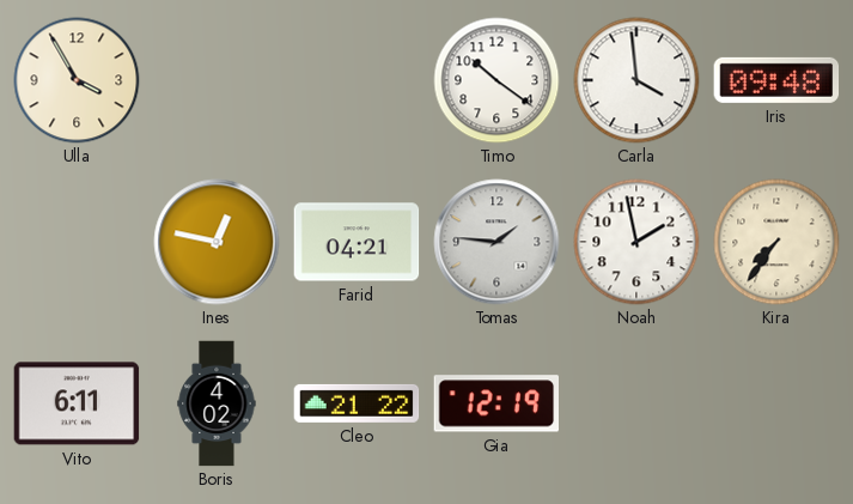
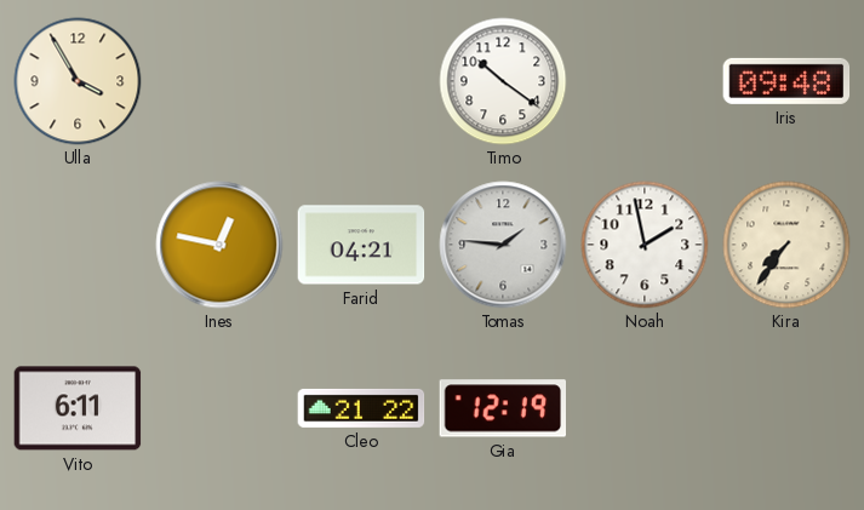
Carla: 3:59 -> none (636, 80)
Boris: 4:02 -> none (217, 403)
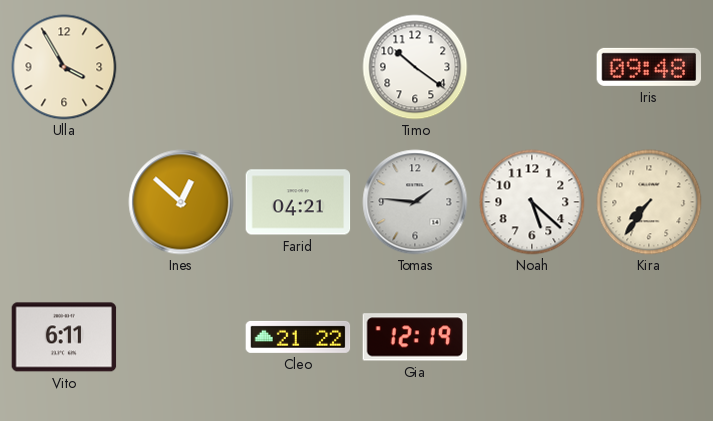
Ines: 12:47 -> 12:52 (181, 202)
Noah: 1:58 -> 5:22 (532, 202)
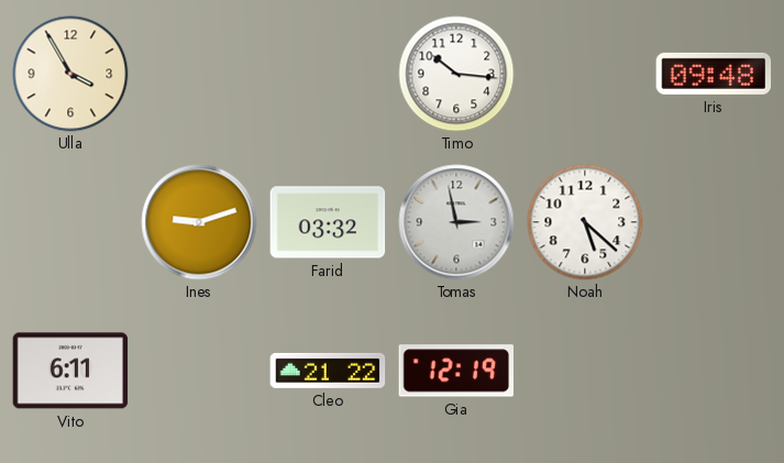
Timo: 10:21 -> 10:16 (456, 74)
Ines: 12:52 -> 9:12 (199, 222)
Farid: 04:21 -> 03:32 (328, 222)
Tomas: 1:46 -> 2:58 (456, 222)
Kira: 7:36 -> none (649, 202)
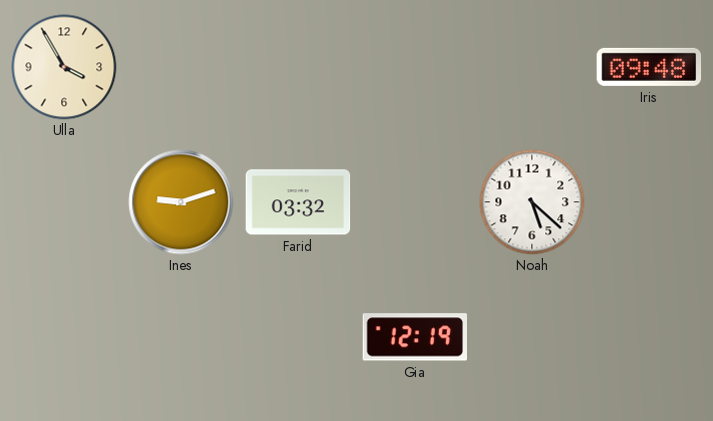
Timo: 10:16 -> none (456, 74)
Tomas: 2:58 -> none (456, 222)
Vito: 6:11 -> none (70, 371)
Cleo: 21:22 -> none (328, 371)
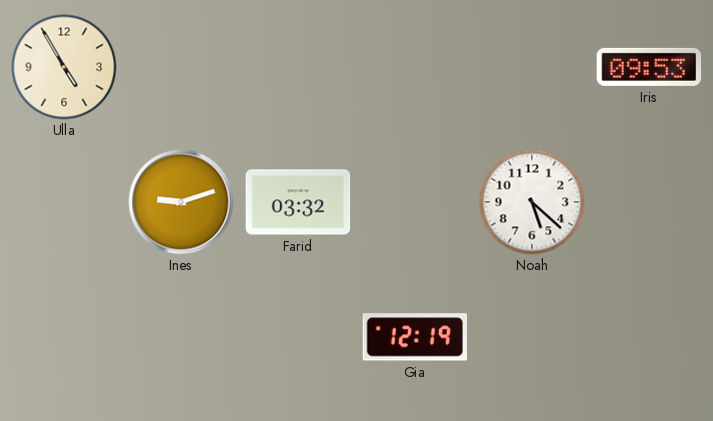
Ulla: 3:55 -> 4:55 (64, 67)
Iris: 09:48 -> 09:53 (649, 67)
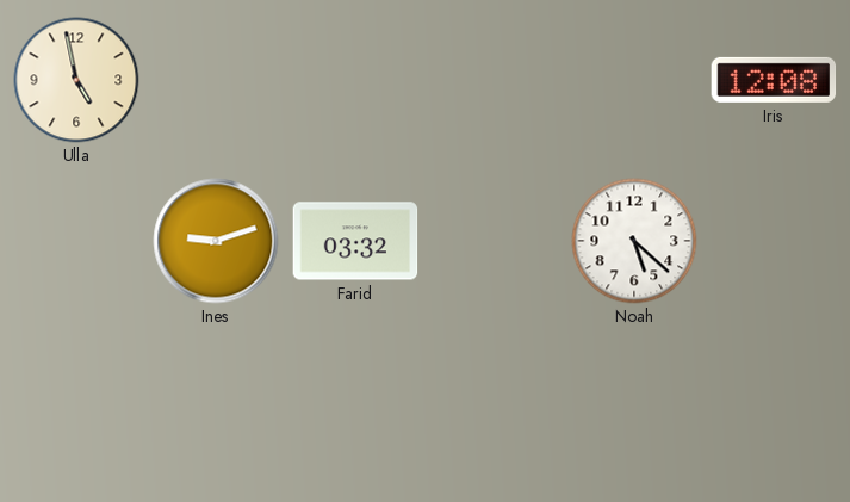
Ulla: 4:55 -> 4:58 (76, 80)
Iris: 09:53 -> 12:08 (774, 80)
Gia: 12:19 -> none (415, 337)
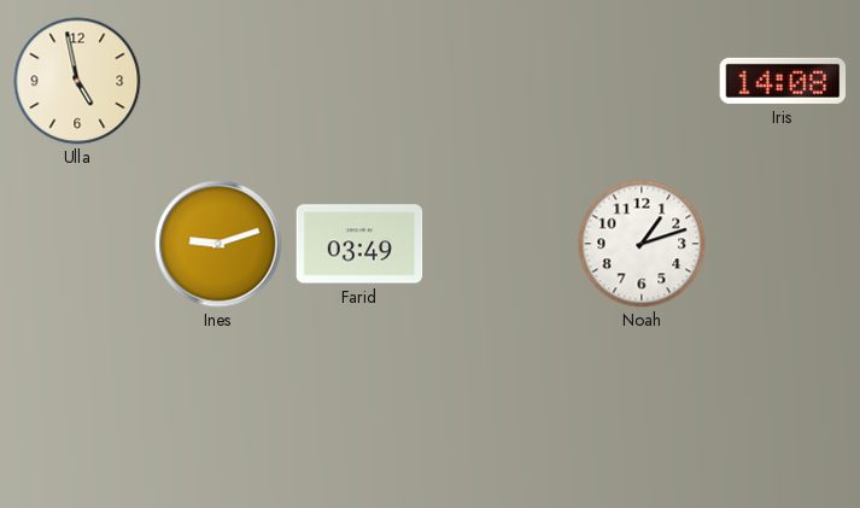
Iris: 12:08 -> 14:08 (783, 81)
Farid: 03:32 -> 03:49 (359, 244)
Noah: 5:22 -> 1:12 (642, 244)
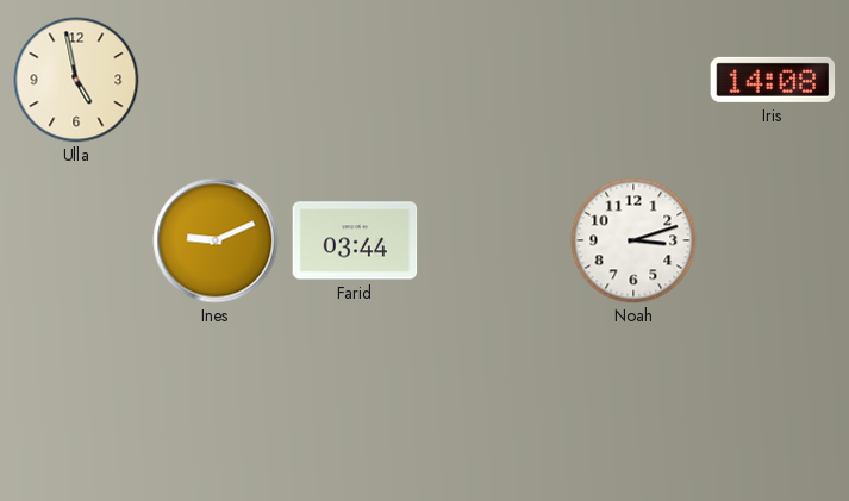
Ines: 9:12 -> 9:11 (216, 240)
Farid: 03:49 -> 03:44 (355, 240)
Noah: 1:12 -> 3:12 (633, 240)
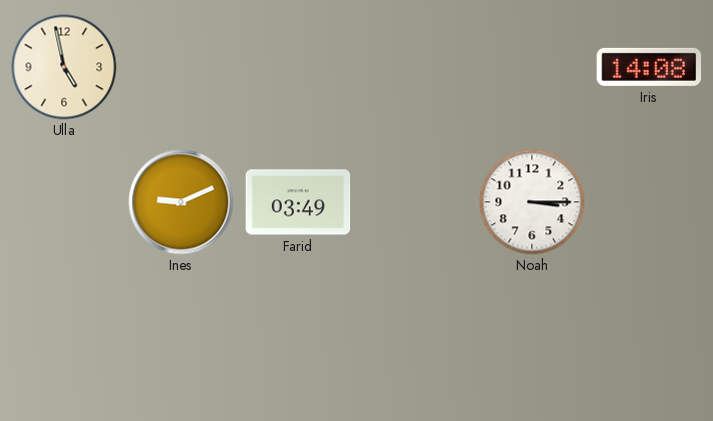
Farid: 03:44 -> 03:49 (298, 202)
Noah: 3:12 -> 3:15 (532, 202)
